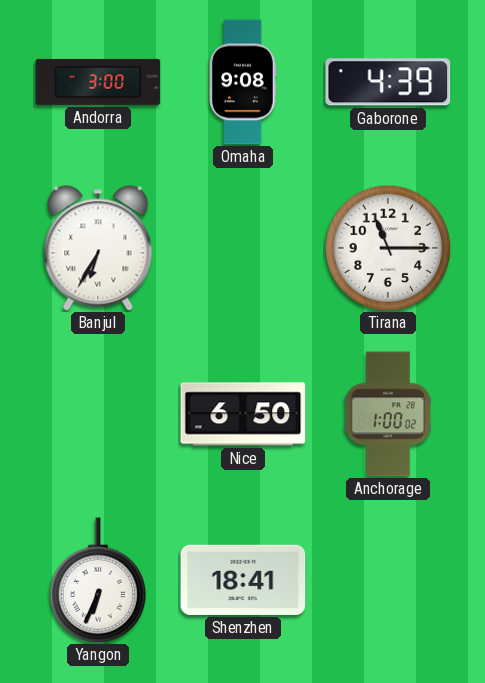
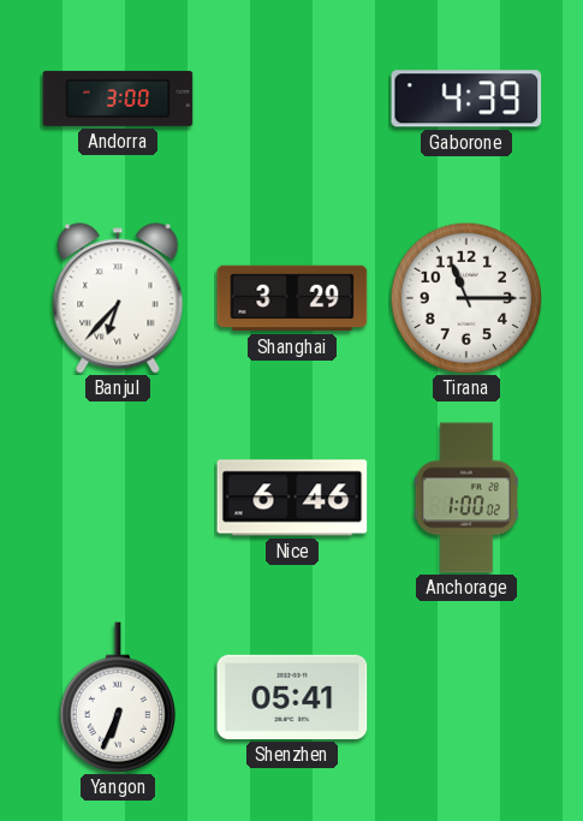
Omaha: 9:08 -> none (244, 82)
Banjul: 6:35 -> 6:37 (118, 298)
Shanghai: none -> 3:29 (292, 298)
Nice: 6:50 -> 6:46 (292, 498)
Shenzhen: 18:41 -> 05:41 (292, 697)
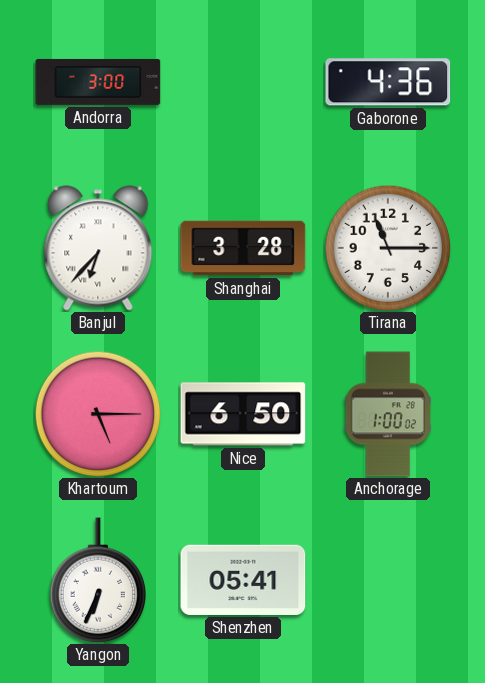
Gaborone: 4:39 -> 4:36 (388, 82)
Shanghai: 3:29 -> 3:28 (243, 248)
Khartoum: none -> 5:15 (98, 414)
Nice: 6:46 -> 6:50 (243, 414)
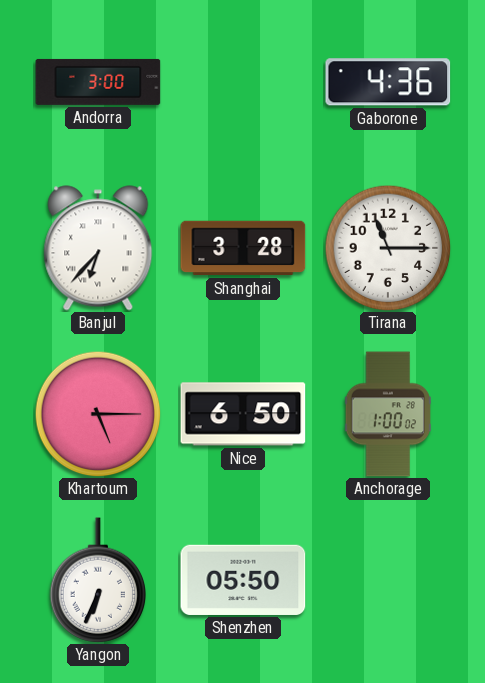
Shenzhen: 05:41 -> 05:50 (243, 580)
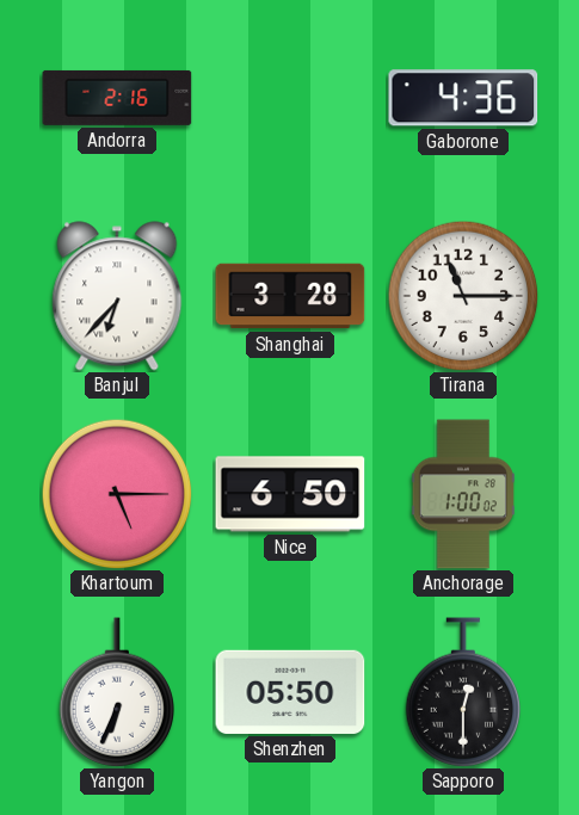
Andorra: 3:00 -> 2:16 (117, 98)
Sapporo: none -> 12:30 (463, 692)
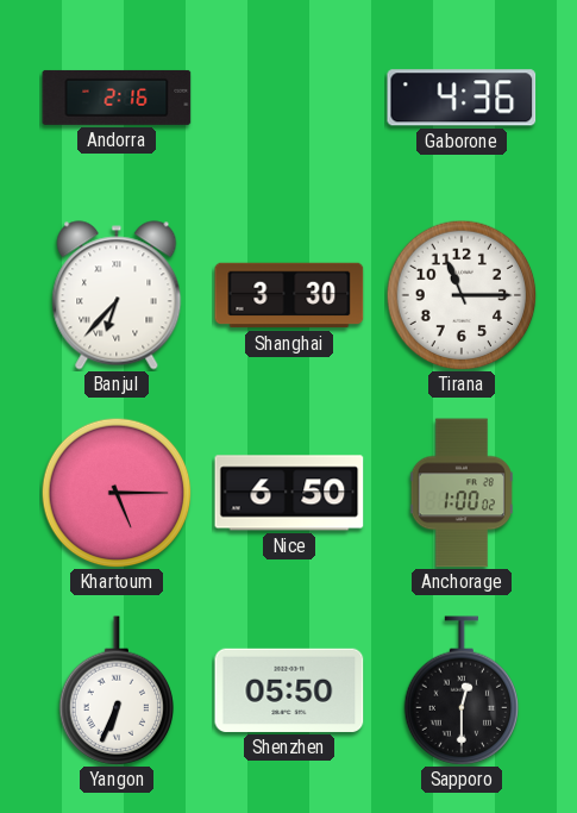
Shanghai: 3:28 -> 3:30 (289, 295)
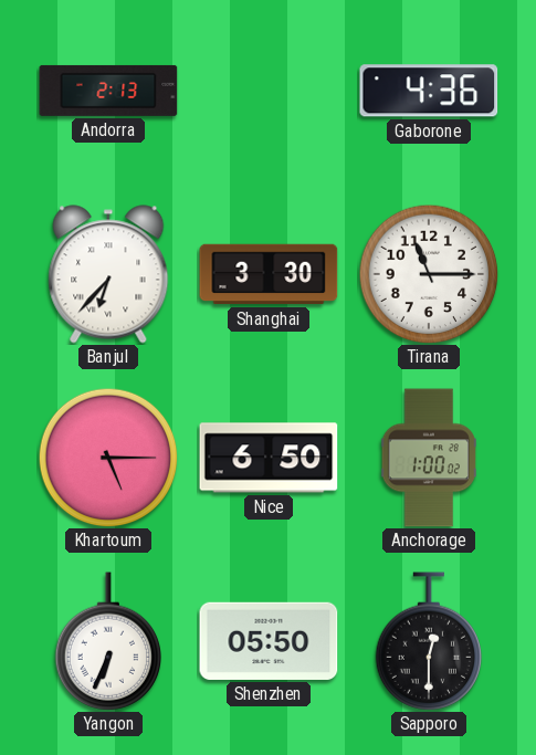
Andorra: 2:16 -> 2:13 (108, 91)
